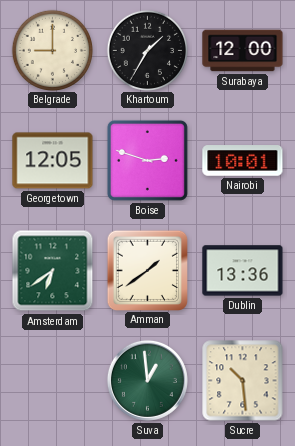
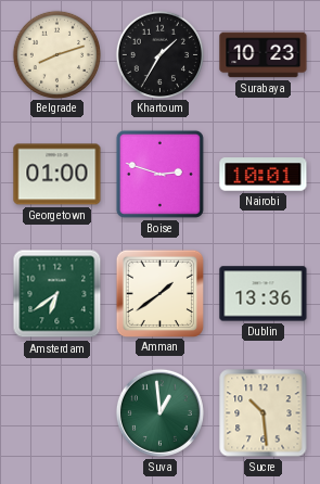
Belgrade: 9:00 -> 8:12 (56, 54)
Surabaya: 12:00 -> 10:23 (264, 55)
Georgetown: 12:05 -> 01:00 (57, 175)
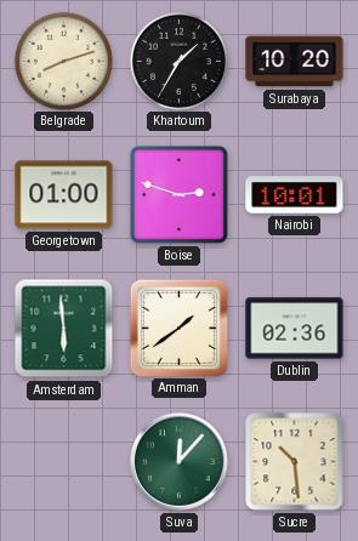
Surabaya: 10:23 -> 10:20 (295, 62)
Amsterdam: 6:39 -> 5:59 (64, 329)
Dublin: 13:36 -> 02:36 (295, 329)
Suva: 12:59 -> 12:07 (178, 461)
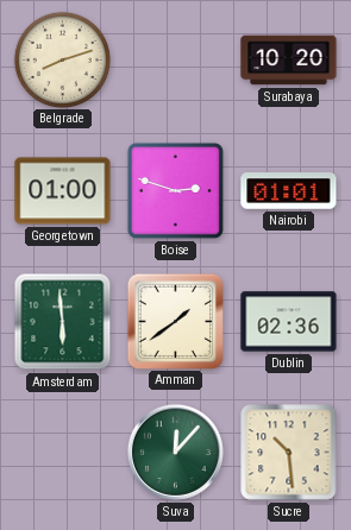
Khartoum: 1:35 -> none (178, 61)
Nairobi: 10:01 -> 01:01 (289, 191)
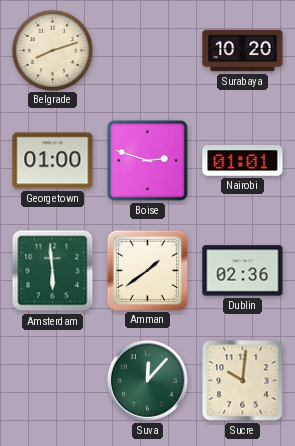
Sucre: 10:29 -> 10:01 (243, 381)
